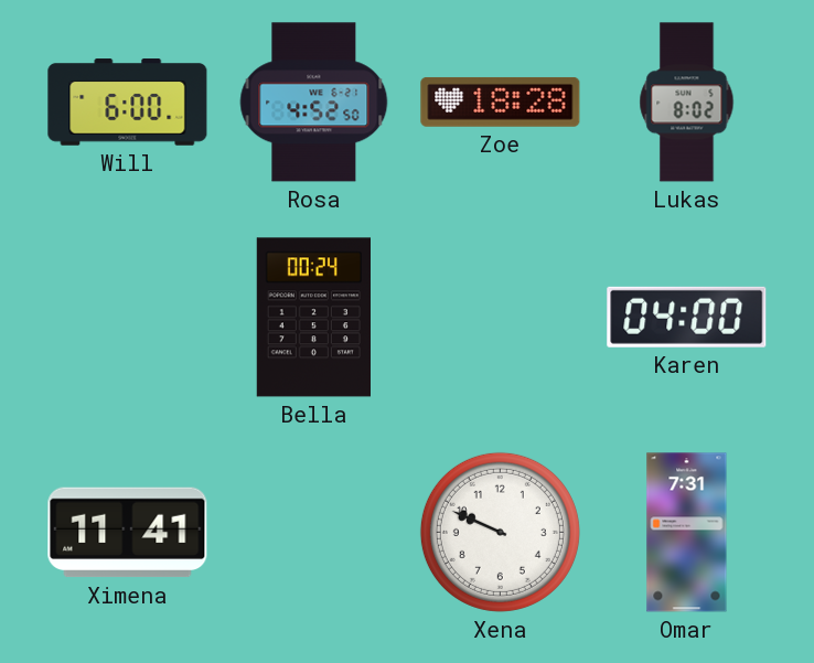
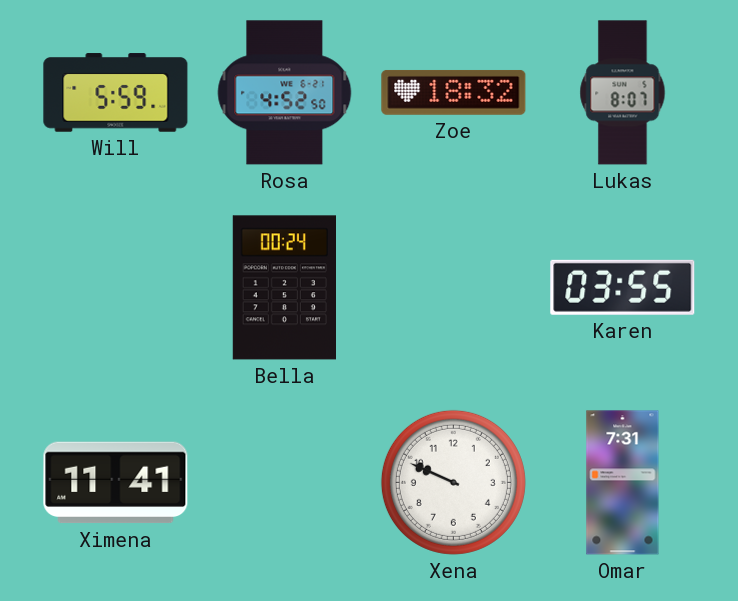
Will: 6:00 -> 5:59 (116, 93)
Zoe: 18:28 -> 18:32 (454, 92)
Lukas: 8:02 -> 8:07 (623, 93)
Karen: 04:00 -> 03:55 (623, 287)
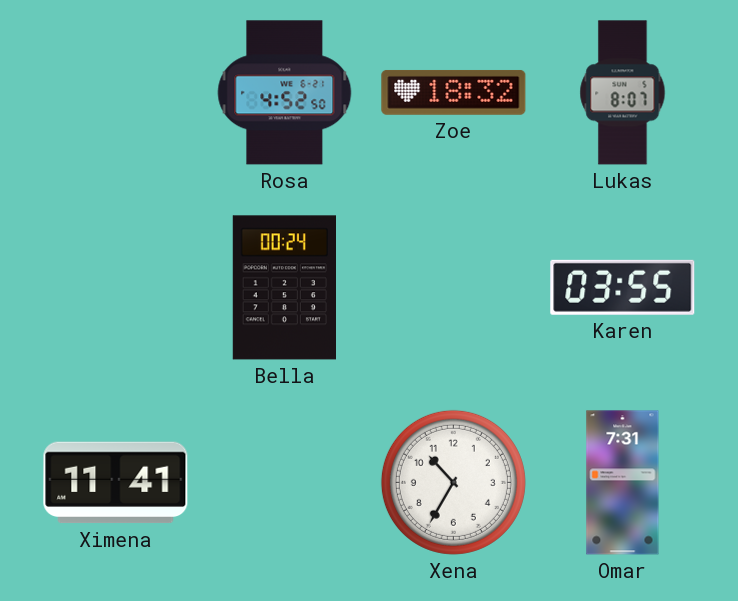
Will: 5:59 -> none (116, 93)
Xena: 9:49 -> 10:35 (453, 482)
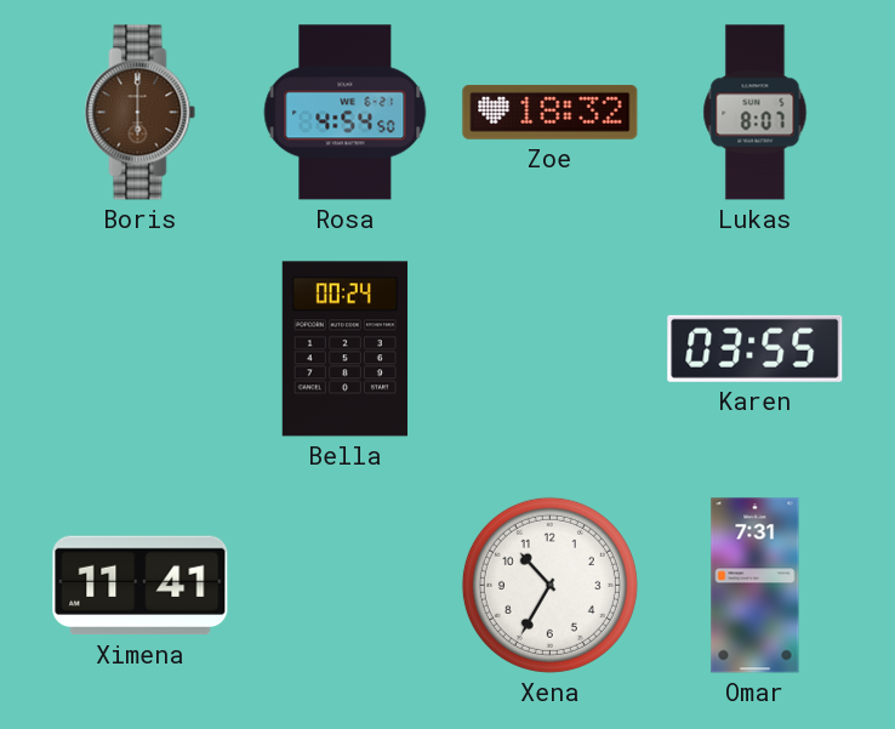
Boris: none -> 6:00 (141, 113)
Rosa: 4:52 -> 4:54 (346, 113)
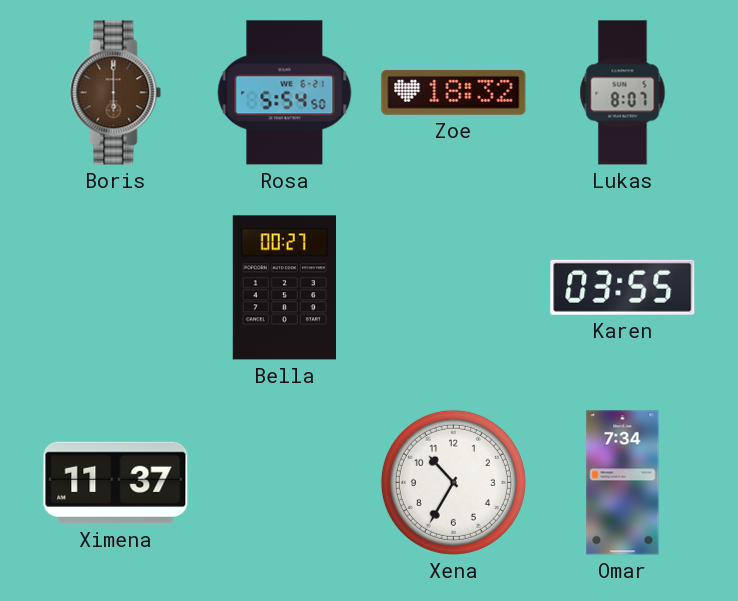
Rosa: 4:54 -> 5:54 (285, 93)
Bella: 00:24 -> 00:27 (284, 288)
Ximena: 11:41 -> 11:37 (116, 483)
Omar: 7:31 -> 7:34 (623, 483)
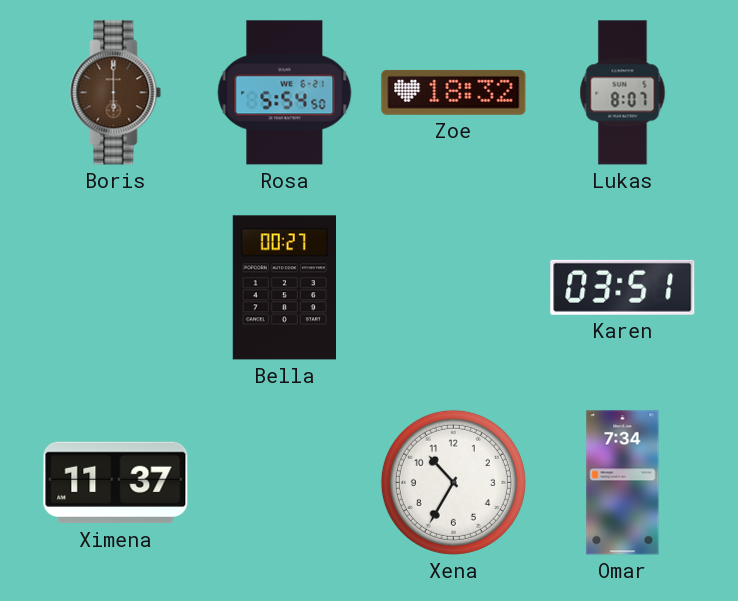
Karen: 03:55 -> 03:51 (623, 287)
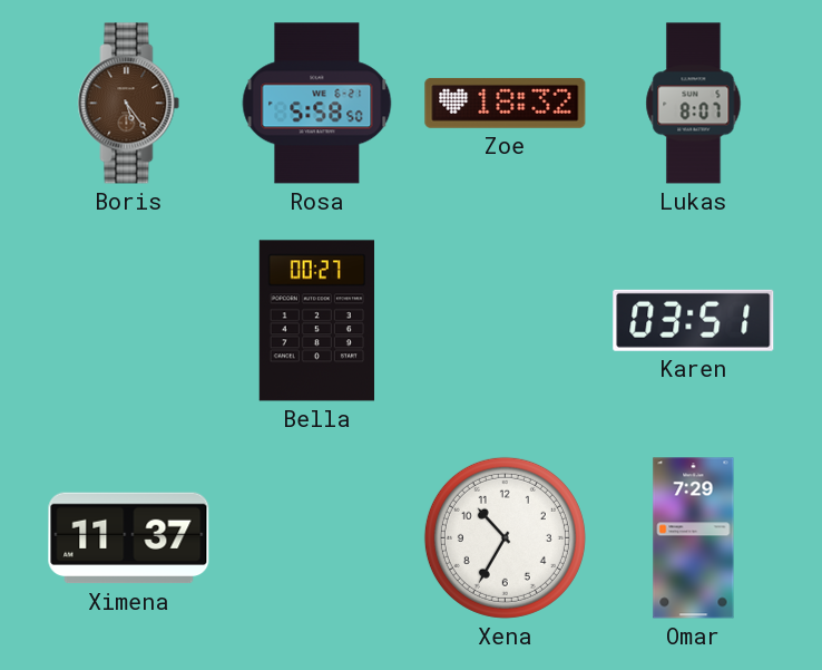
Boris: 6:00 -> 5:24 (129, 104)
Rosa: 5:54 -> 5:58 (317, 104)
Omar: 7:34 -> 7:29 (694, 538)
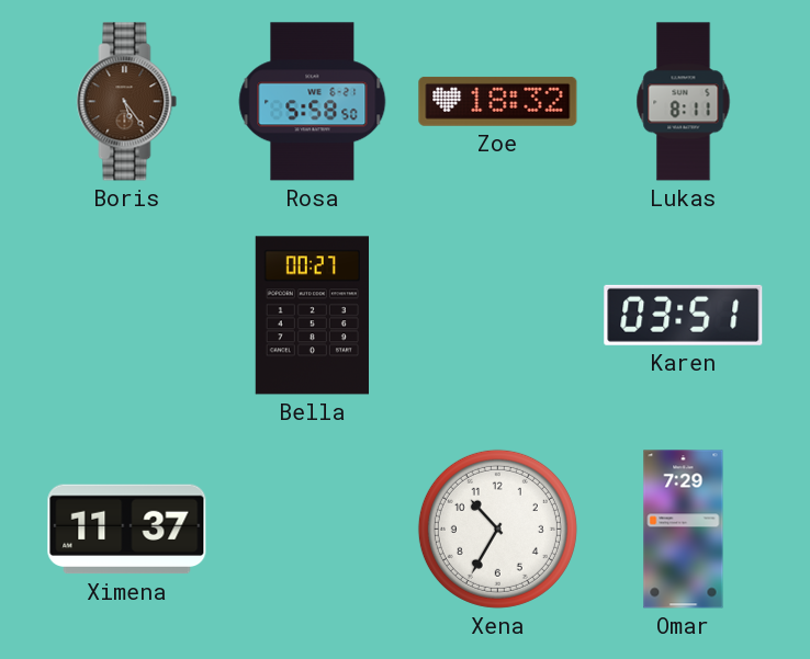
Lukas: 8:07 -> 8:11 (684, 102)
